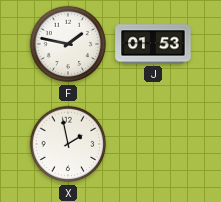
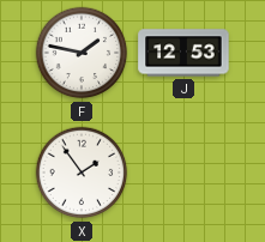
J: 01:53 -> 12:53 (183, 53)
X: 1:58 -> 1:54 (82, 173)
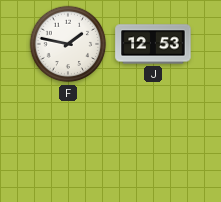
X: 1:54 -> none (82, 173)
